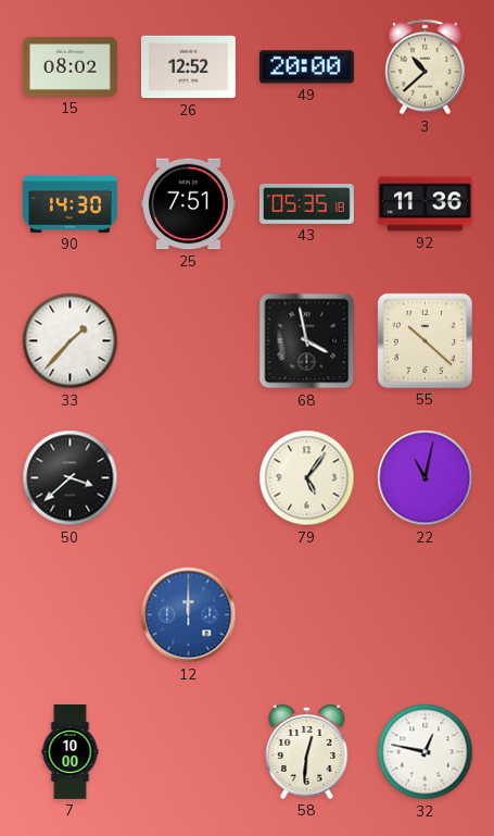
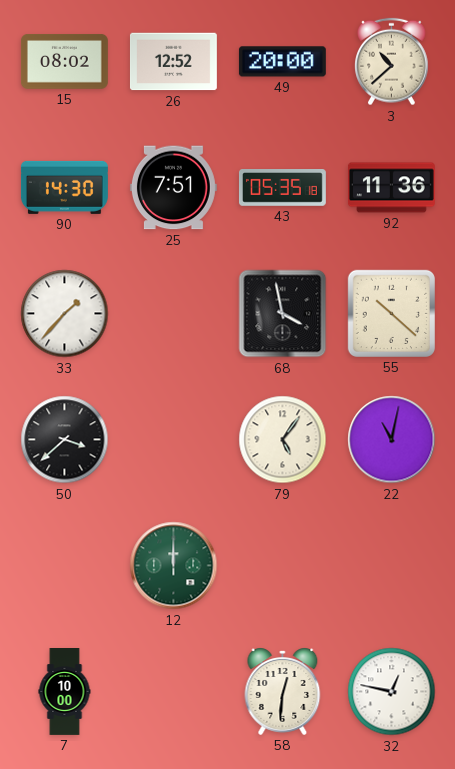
12 dial: blue -> green (174, 566)
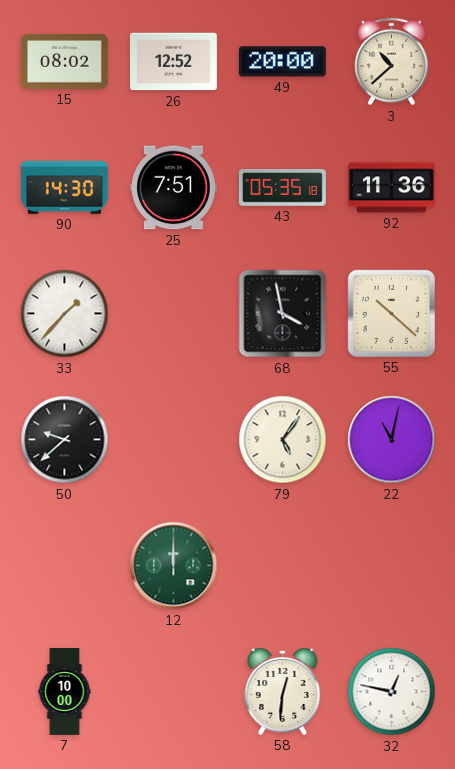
50: 3:38 -> 9:38 (65, 440)
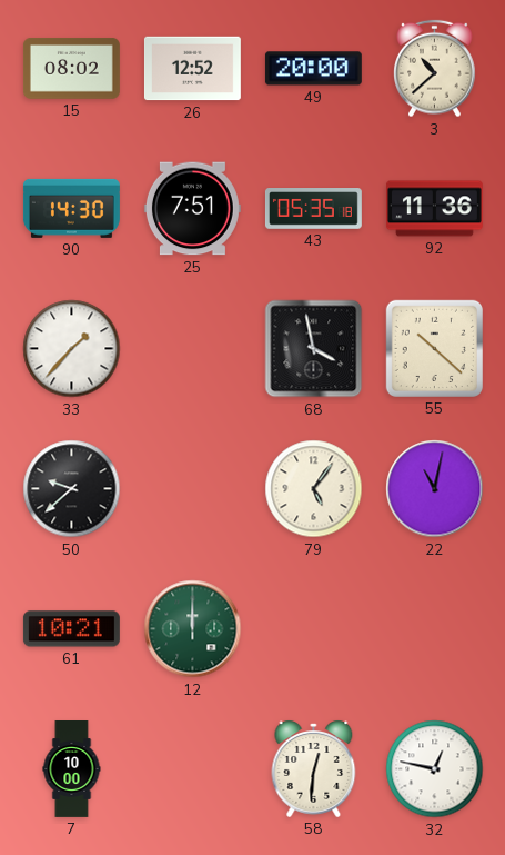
61: none -> 10:21 (71, 629)
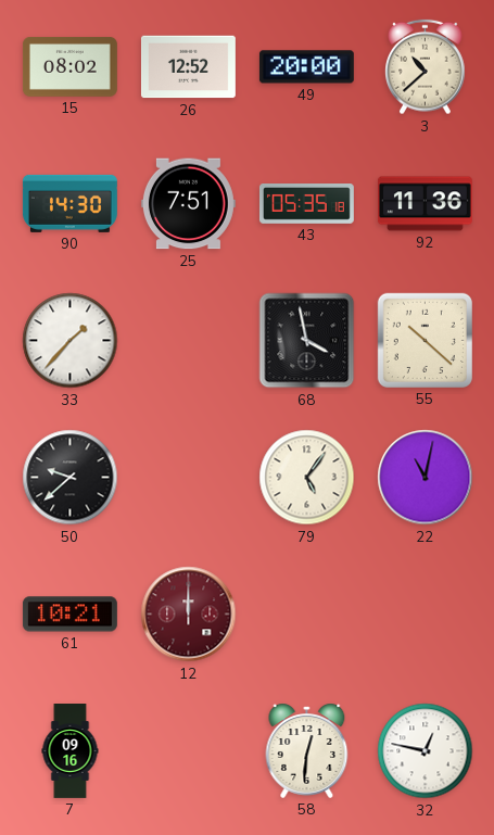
12 dial: green -> burgundy (189, 615)
7: 10:00 -> 09:16 (71, 751)
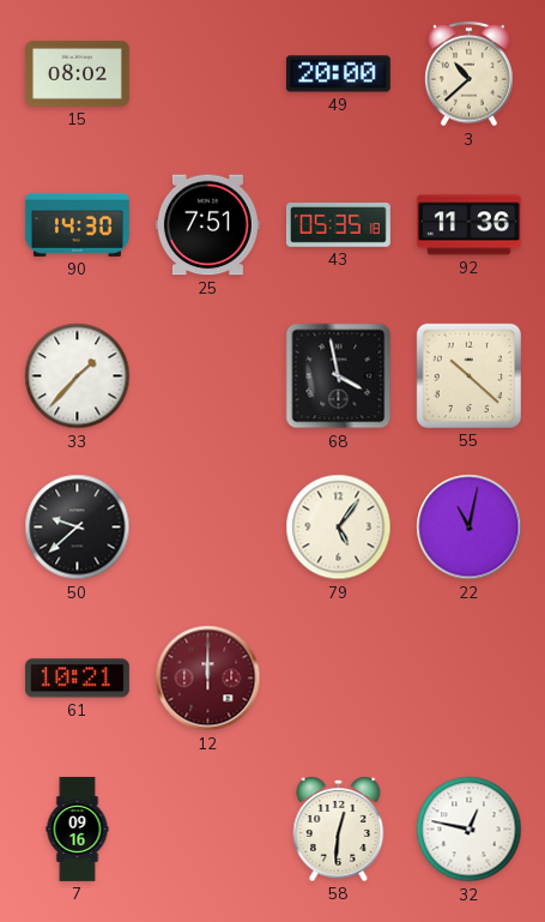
26: 12:52 -> none (188, 67)
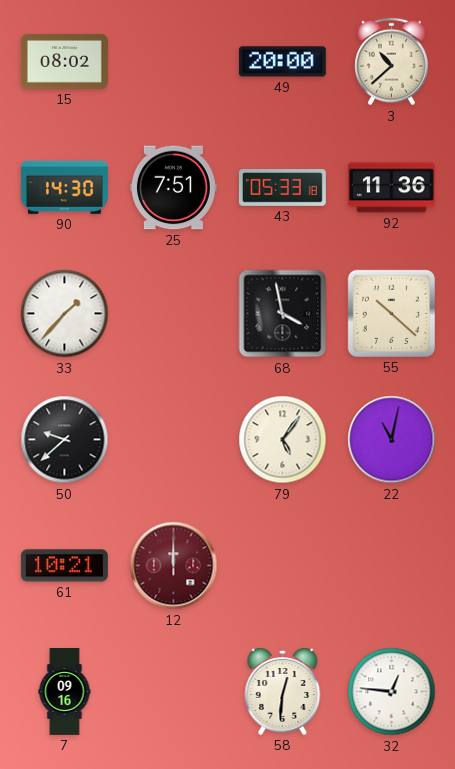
43: 05:35 -> 05:33 (282, 188)
32: 12:47 -> 12:46 (392, 692)
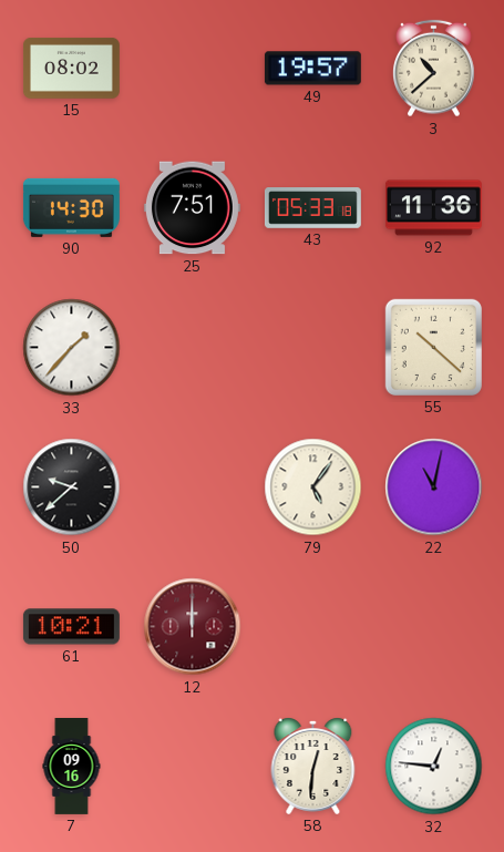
49: 20:00 -> 19:57 (312, 69)
68: 3:58 -> none (283, 314)
